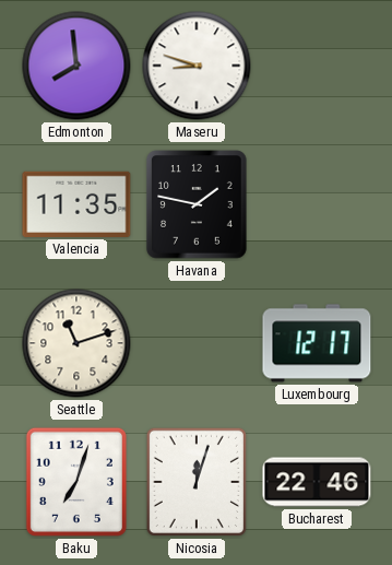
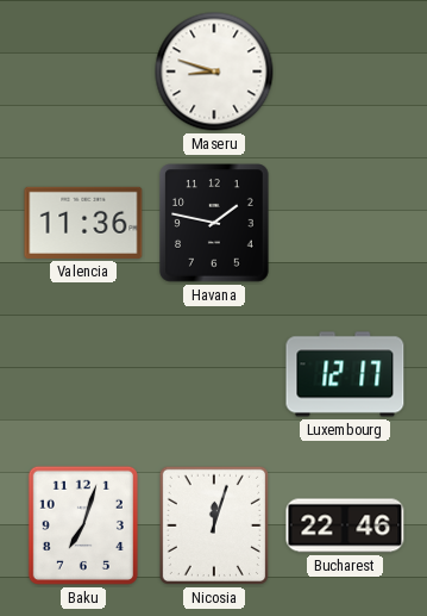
Edmonton: 7:59 -> none (76, 66)
Valencia: 11:35 -> 11:36 (83, 223)
Seattle: 11:12 -> none (76, 343)
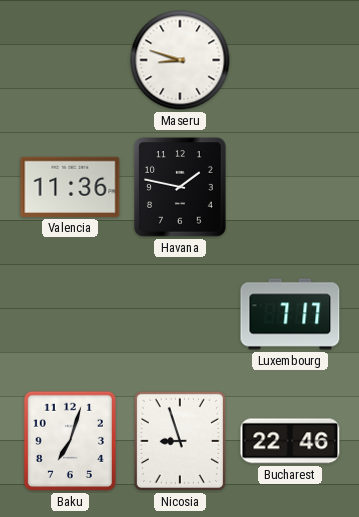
Luxembourg: 12:17 -> 7:17 (290, 314)
Nicosia: 12:03 -> 8:57 (180, 441)
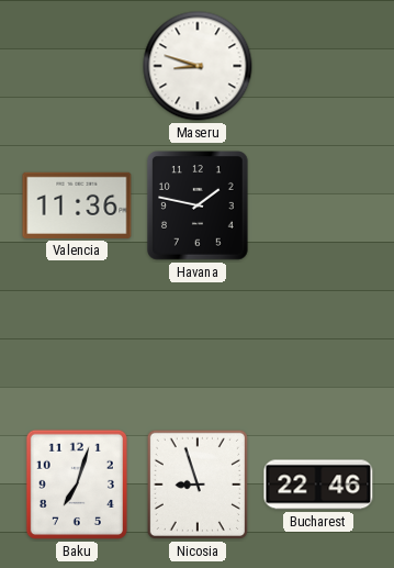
Luxembourg: 7:17 -> none (290, 314)
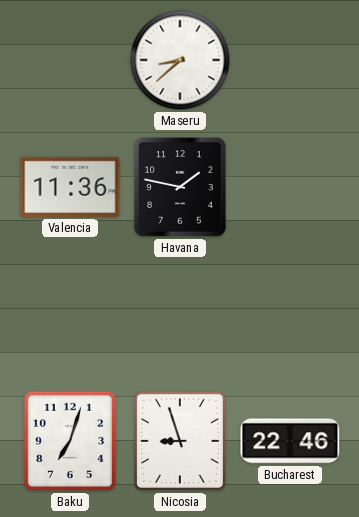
Maseru: 8:48 -> 8:38 (180, 60)
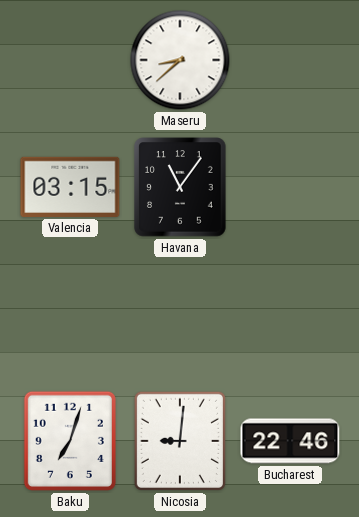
Valencia: 11:36 -> 03:15 (70, 187)
Havana: 1:47 -> 11:06 (180, 187)
Nicosia: 8:57 -> 9:01 (180, 441)
